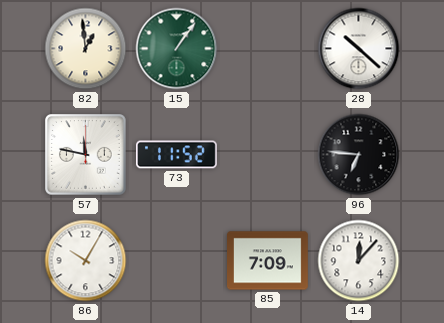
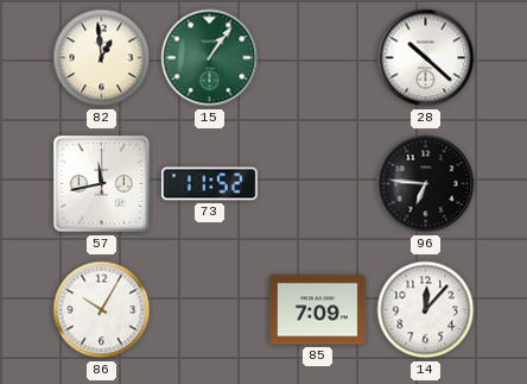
57: 11:47 -> 11:43 (102, 184)
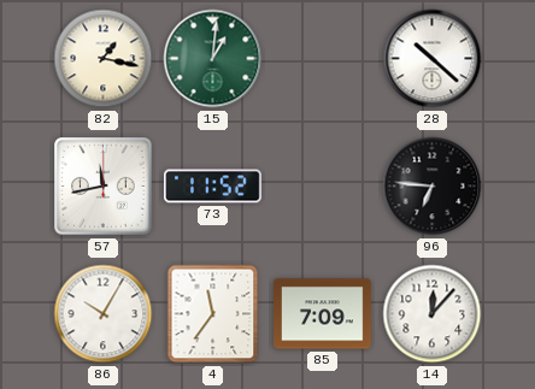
82: 12:59 -> 1:17 (104, 59)
15: 1:06 -> 1:01 (213, 59)
4: none -> 11:36 (213, 314)
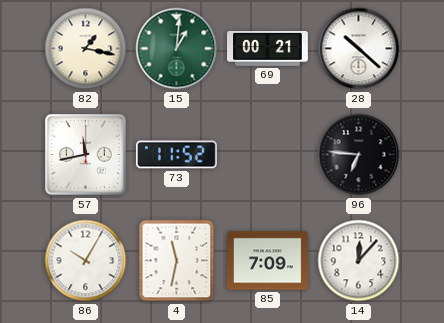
69: none -> 00:21 (268, 48)
4: 11:36 -> 11:32 (177, 261)
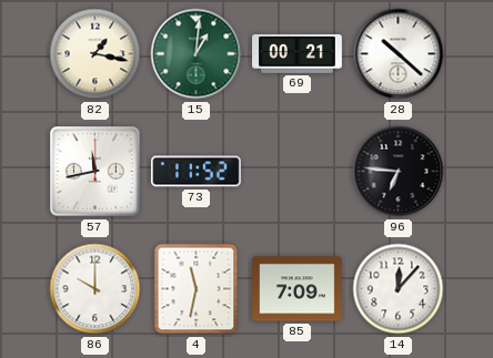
86: 10:05 -> 10:00 (95, 289)
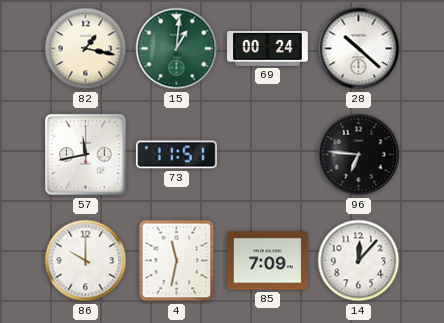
69: 00:21 -> 00:24 (268, 48)
73: 11:52 -> 11:51 (176, 155)
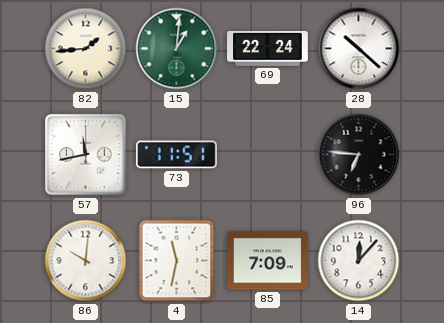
82: 1:17 -> 1:44 (86, 49)
69: 00:24 -> 22:24 (268, 48)
86: 10:00 -> 10:01 (86, 261)
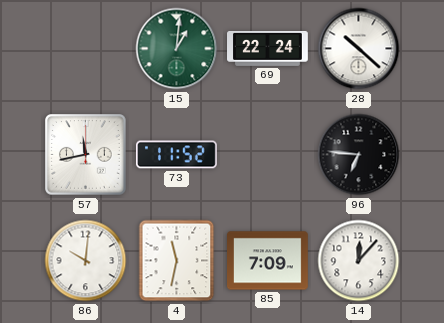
82: 1:44 -> none (86, 49)
73: 11:51 -> 11:52 (176, 155)
